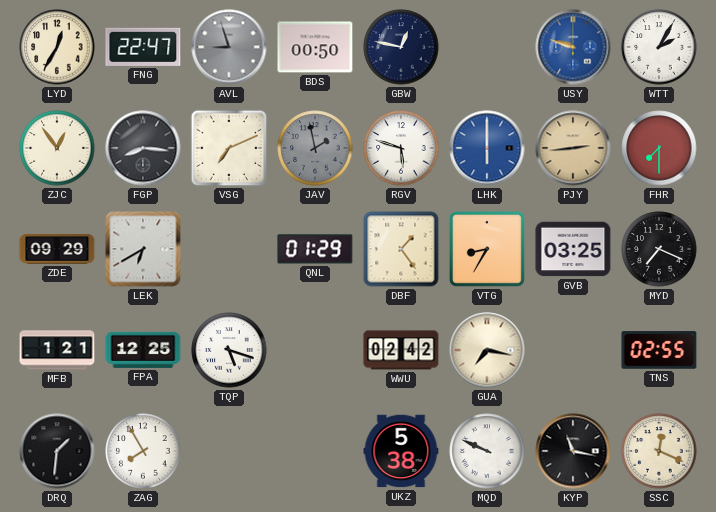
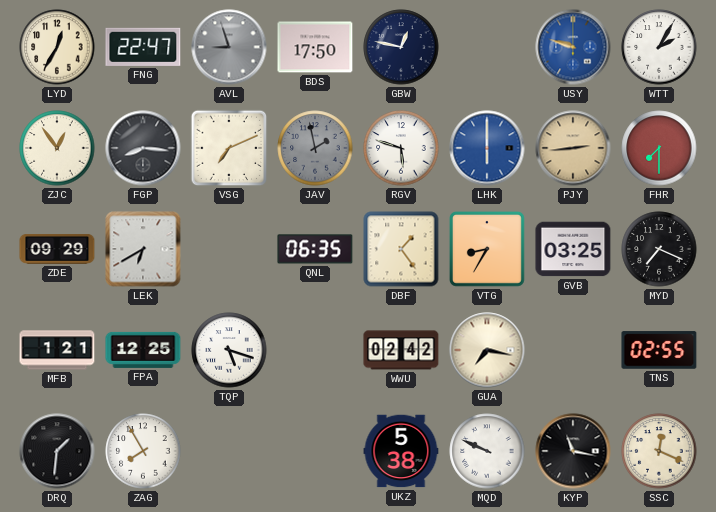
BDS: 00:50 -> 17:50 (315, 47)
QNL: 01:29 -> 06:35 (315, 249)
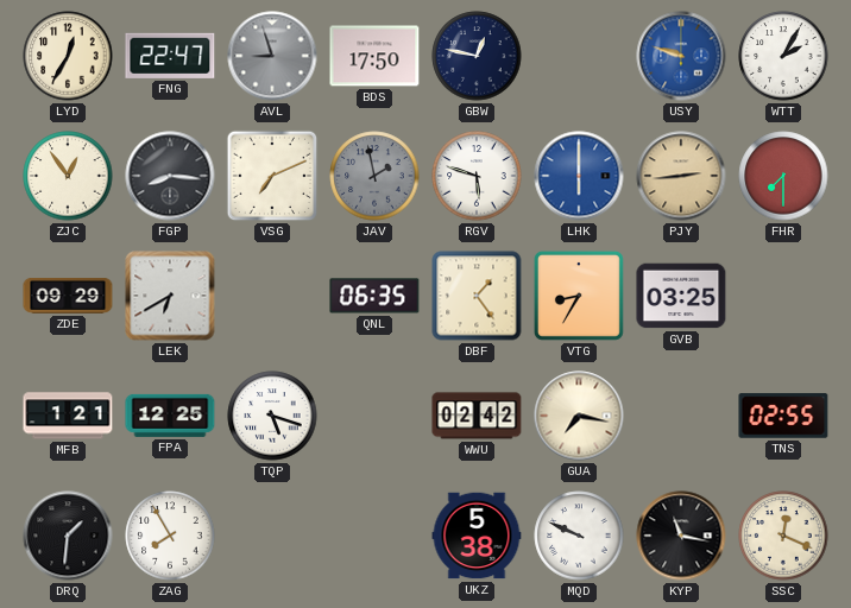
MYD: 7:19 -> none (659, 249)
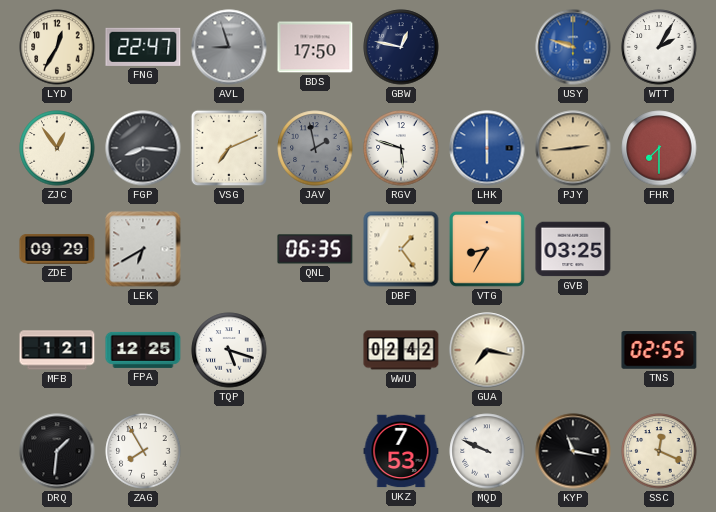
UKZ: 5:38 -> 7:53 (401, 451)
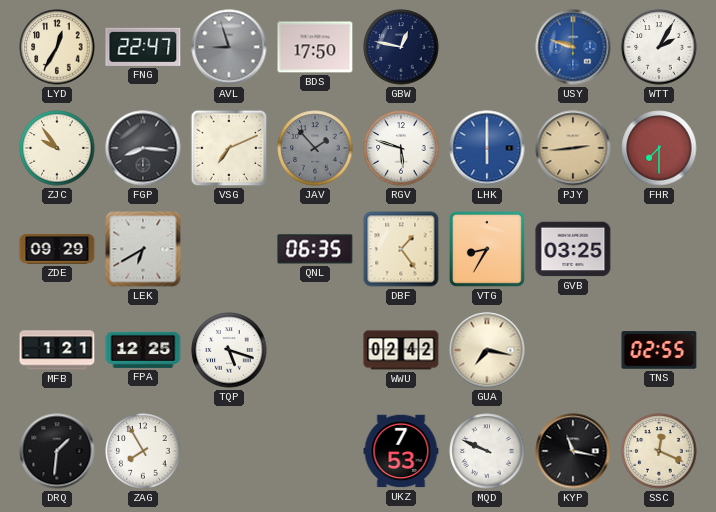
ZJC: 12:54 -> 9:54 (57, 148)
JAV: 1:58 -> 1:53 (315, 148)
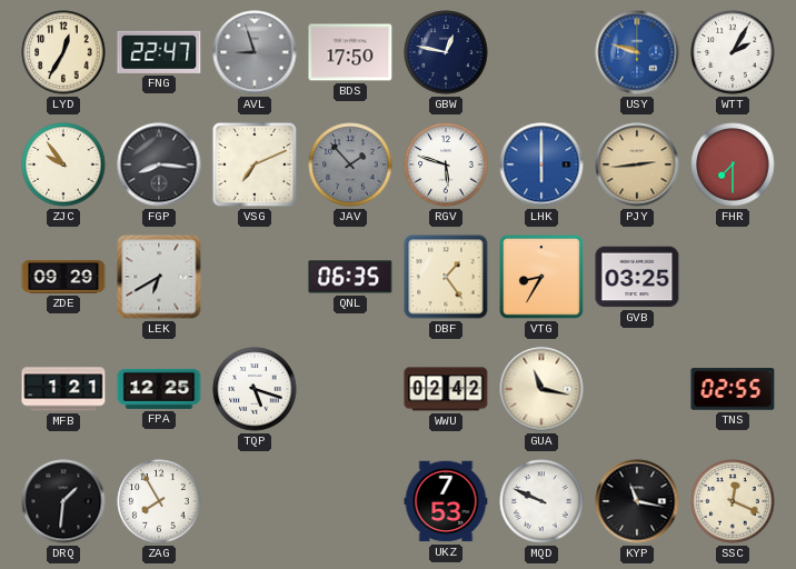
GUA: 7:17 -> 11:17 (541, 389)
